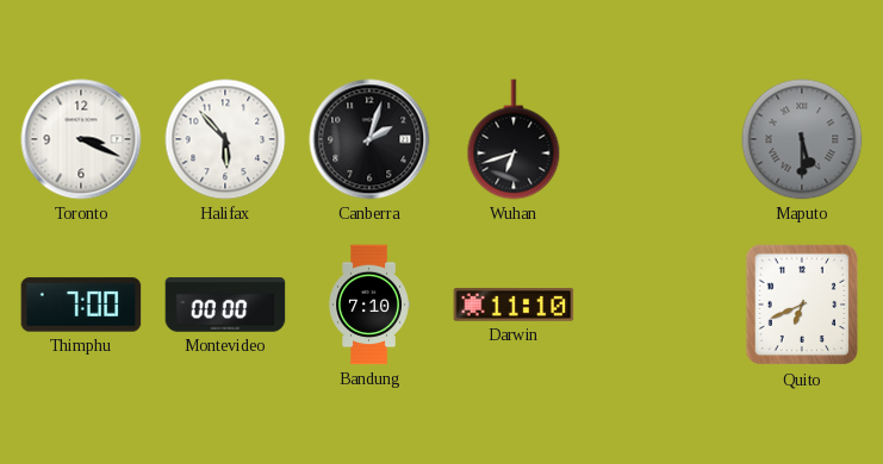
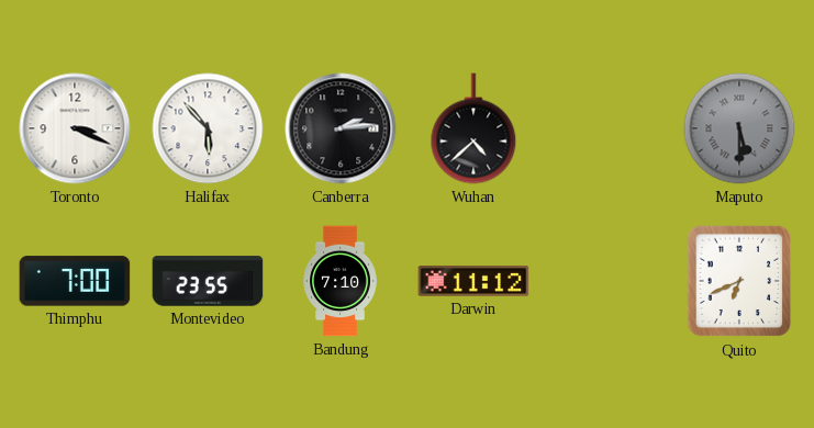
Canberra: 2:03 -> 2:14 (341, 128)
Wuhan: 6:42 -> 4:38 (473, 128)
Montevideo: 00:00 -> 23:55 (208, 281)
Darwin: 11:10 -> 11:12 (473, 281)
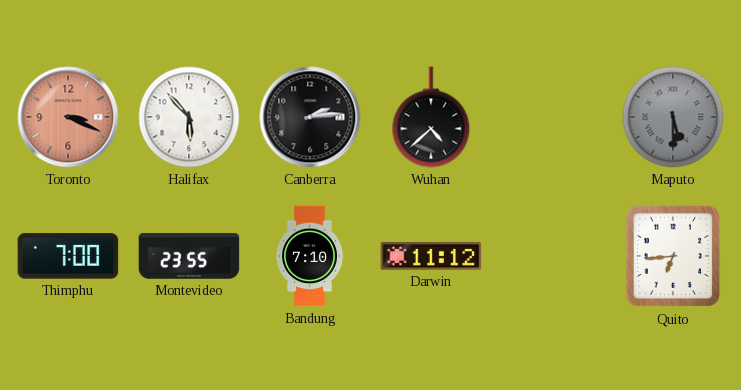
Toronto dial: white -> salmon (68, 117)
Quito: 6:41 -> 6:44 (673, 256)
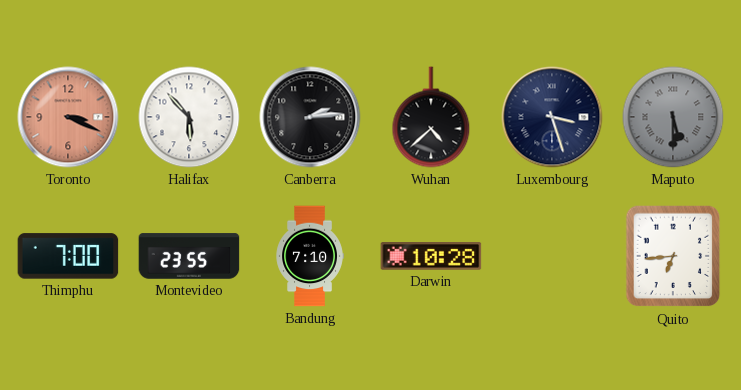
Luxembourg: none -> 3:27 (552, 117)
Darwin: 11:12 -> 10:28 (431, 256)
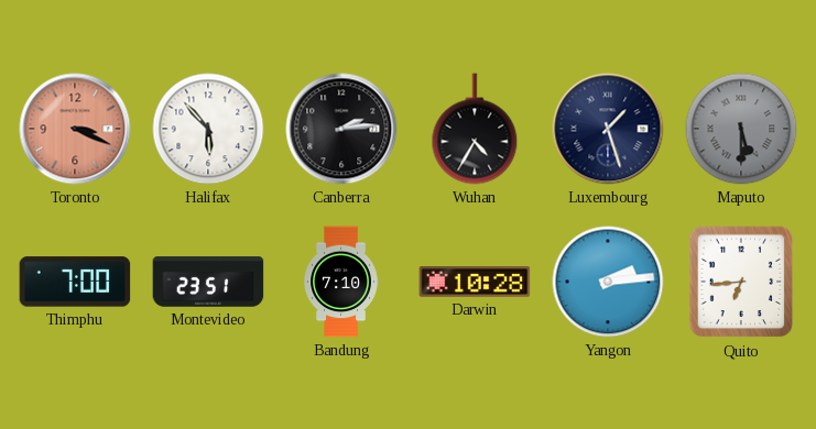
Wuhan: 4:38 -> 4:35 (475, 129)
Luxembourg: 3:27 -> 1:27 (608, 129)
Montevideo: 23:55 -> 23:51 (208, 282)
Yangon: none -> 2:14 (608, 282)
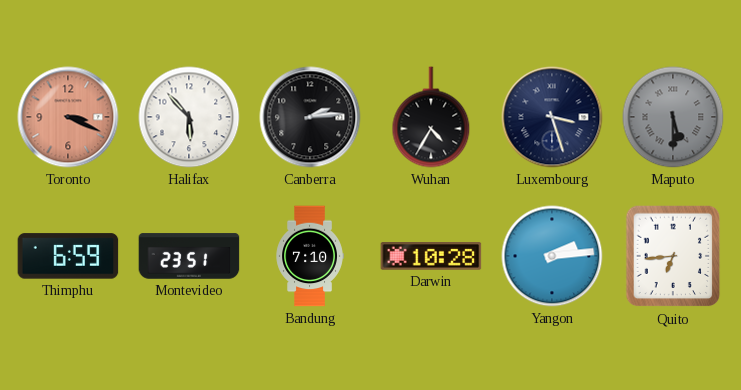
Luxembourg: 1:27 -> 3:27 (552, 117)
Thimphu: 7:00 -> 6:59 (68, 256)
